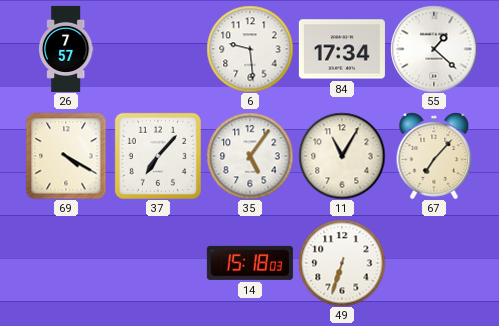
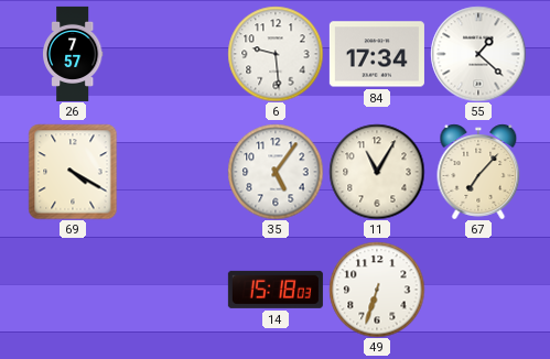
37: 7:07 -> none (158, 156)
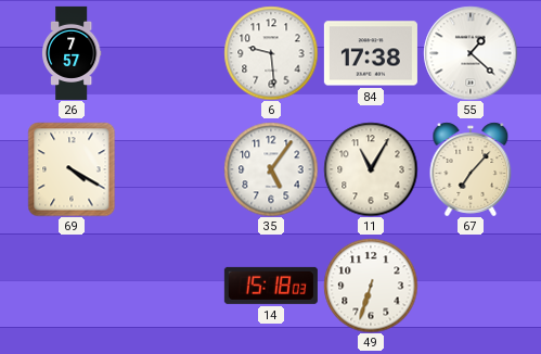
84: 17:34 -> 17:38 (371, 53)
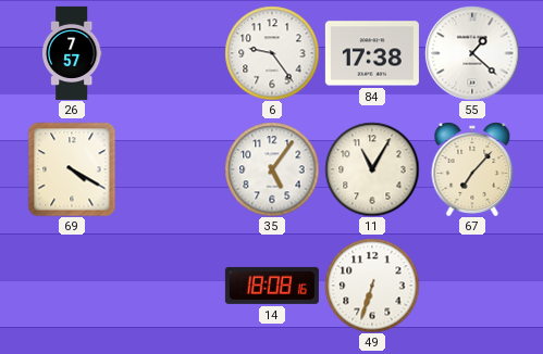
6: 9:29 -> 9:24 (272, 53)
14: 15:18 -> 18:08 (272, 286)
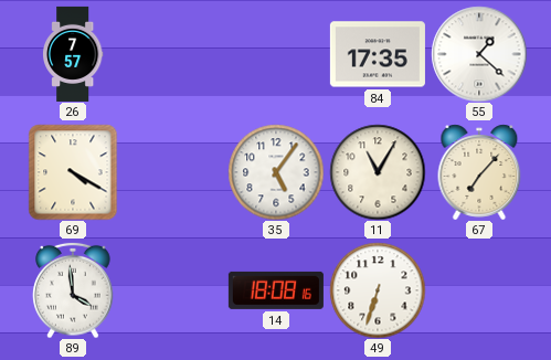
6: 9:24 -> none (272, 53)
84: 17:38 -> 17:35 (378, 54)
89: none -> 3:59 (73, 290)
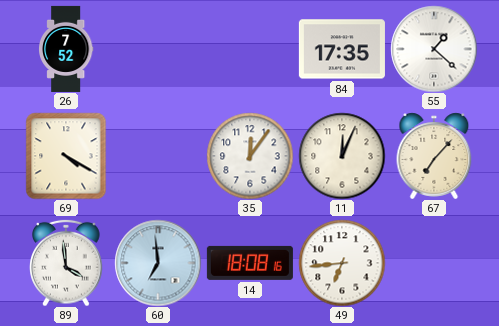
26: 7:57 -> 7:52 (66, 49)
35: 5:06 -> 12:06 (250, 156)
11: 11:05 -> 12:04 (342, 156)
60: none -> 6:59 (158, 263)
49: 6:33 -> 6:44 (342, 263)
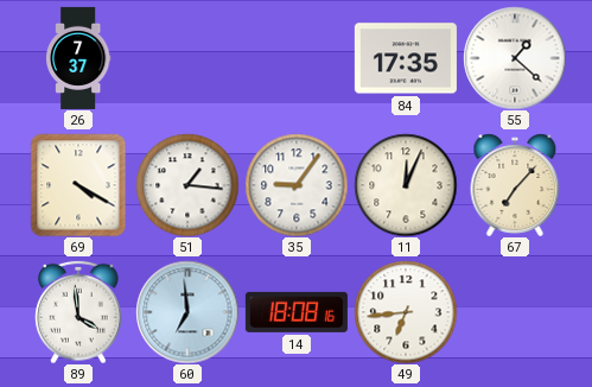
26: 7:52 -> 7:37 (78, 58)
51: none -> 1:16 (187, 185)
35: 12:06 -> 9:06 (297, 185)
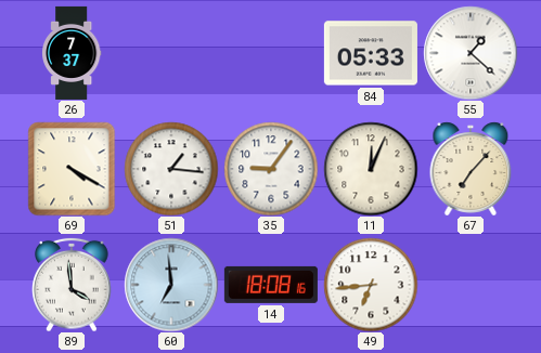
84: 17:35 -> 05:33 (371, 53)
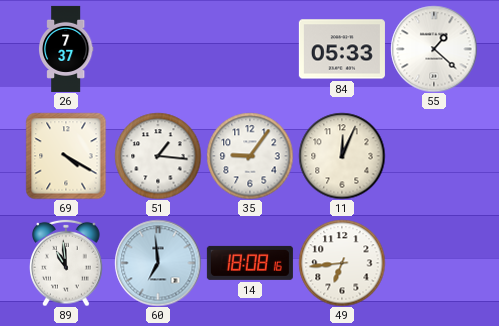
67: 7:07 -> none (471, 169)
89: 3:59 -> 10:59 (66, 263)
